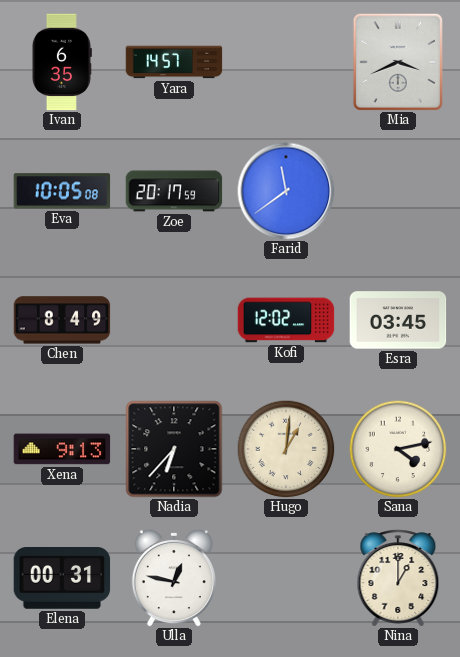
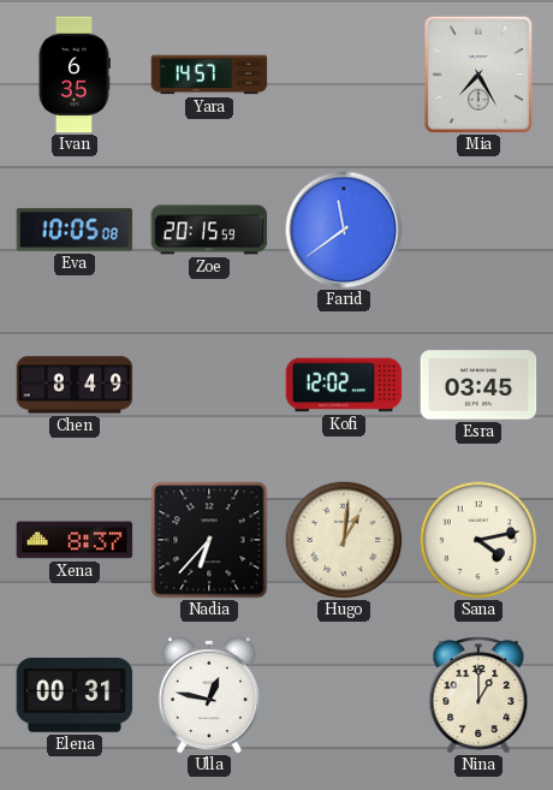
Mia: 3:41 -> 7:25 (478, 75)
Zoe: 20:17 -> 20:15 (209, 230)
Xena: 9:13 -> 8:37 (75, 540)
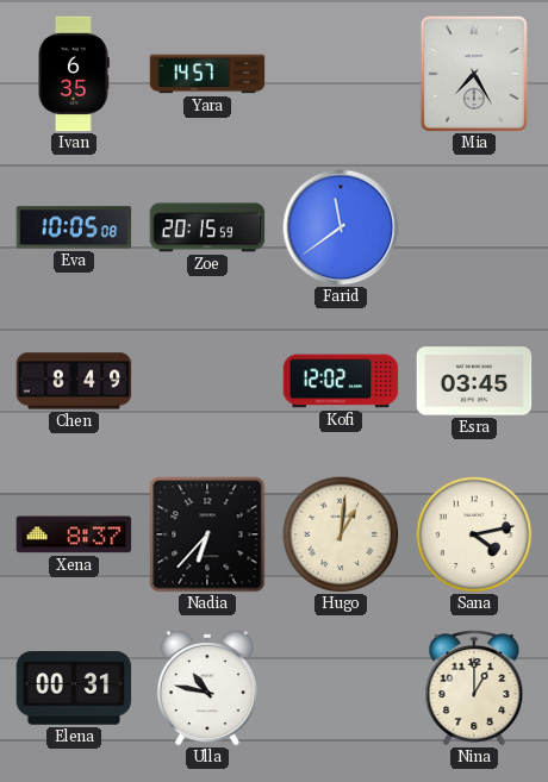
Ulla: 12:47 -> 10:47 (207, 688)
